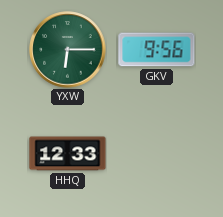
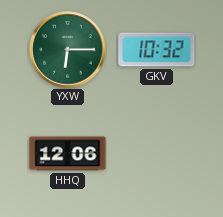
GKV: 9:56 -> 10:32 (157, 50)
HHQ: 12:33 -> 12:06 (68, 154)
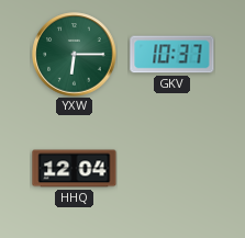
GKV: 10:32 -> 10:37 (172, 55)
HHQ: 12:06 -> 12:04 (75, 169)
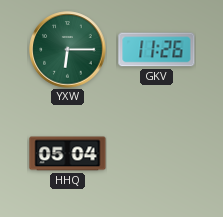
GKV: 10:37 -> 11:26 (157, 50)
HHQ: 12:04 -> 05:04 (68, 154)
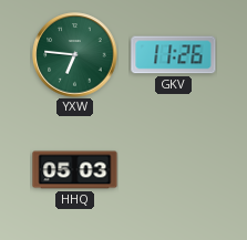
YXW: 6:15 -> 6:46 (75, 55)
HHQ: 05:04 -> 05:03 (75, 170)
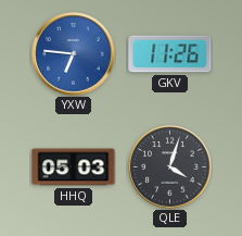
YXW dial: green -> blue (74, 54)
QLE: none -> 4:03 (170, 167)
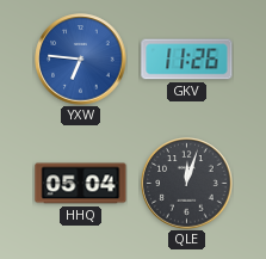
HHQ: 05:03 -> 05:04 (81, 184)
QLE: 4:03 -> 12:03 (187, 184)
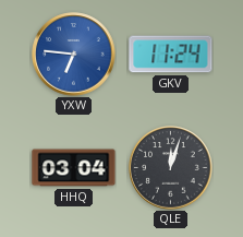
GKV: 11:26 -> 11:24 (171, 55)
HHQ: 05:04 -> 03:04 (74, 168)
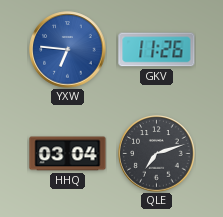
GKV: 11:24 -> 11:26 (157, 50)
QLE: 12:03 -> 7:12 (157, 154)
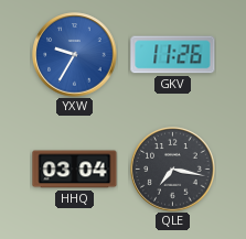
YXW: 6:46 -> 9:35 (75, 55)
QLE: 7:12 -> 7:17 (173, 170)
